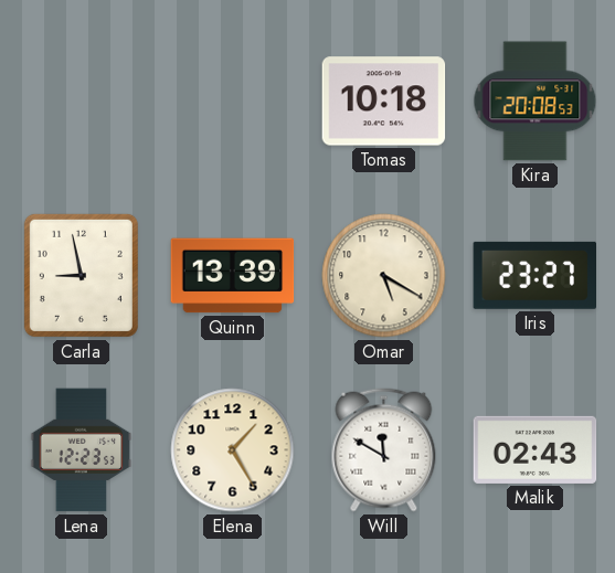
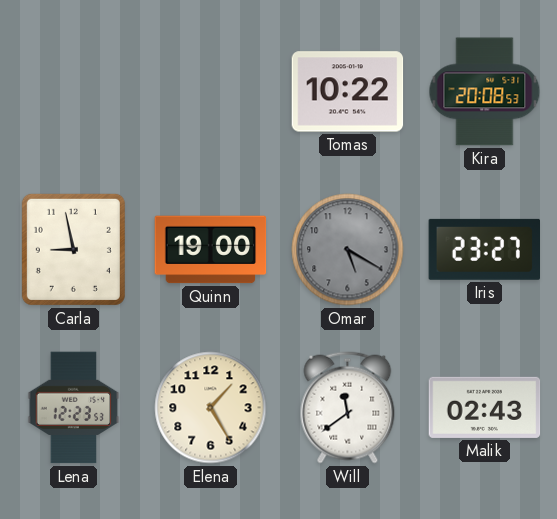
Tomas: 10:18 -> 10:22 (348, 92)
Quinn: 13:39 -> 19:00 (211, 250)
Omar dial: cream -> grey (348, 250)
Will: 11:50 -> 11:39 (348, 408)
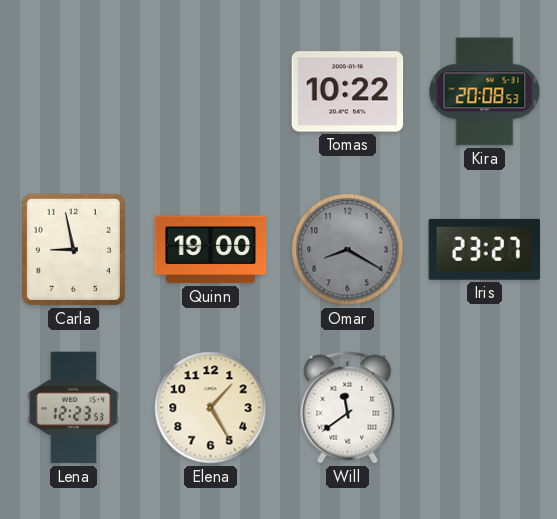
Omar: 5:20 -> 8:20 (348, 250)
Malik: 02:43 -> none (485, 407)
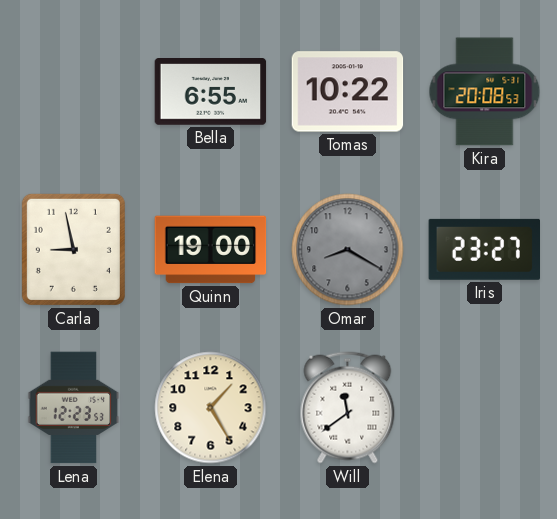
Bella: none -> 6:55 (211, 92)
